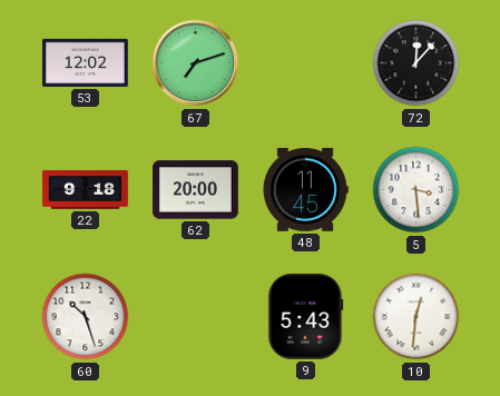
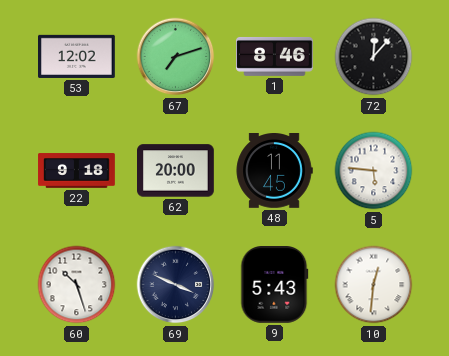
1: none -> 8:46 (275, 56)
5: 3:29 -> 5:46 (374, 171)
69: none -> 3:49 (176, 285)
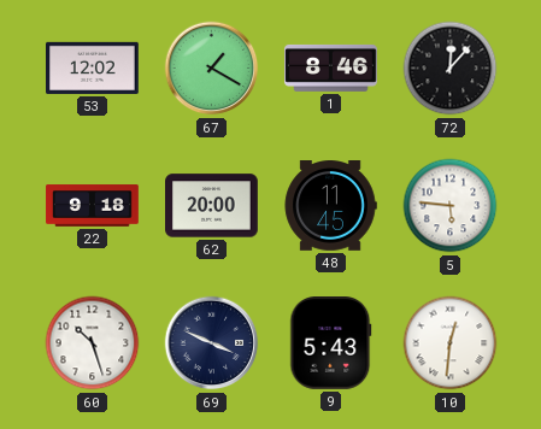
67: 7:12 -> 1:20 (212, 69)
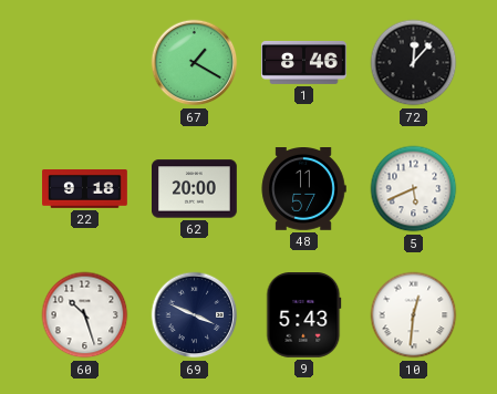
53: 12:02 -> none (93, 67)
48: 11:45 -> 11:57 (303, 189)
5: 5:46 -> 5:41 (414, 189)
